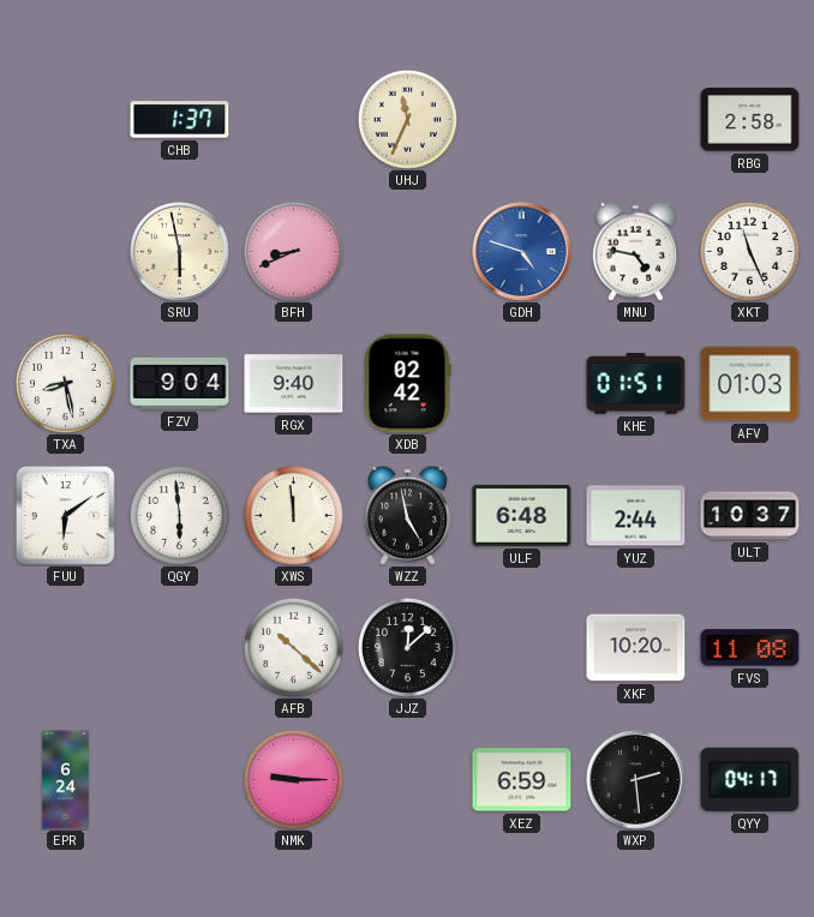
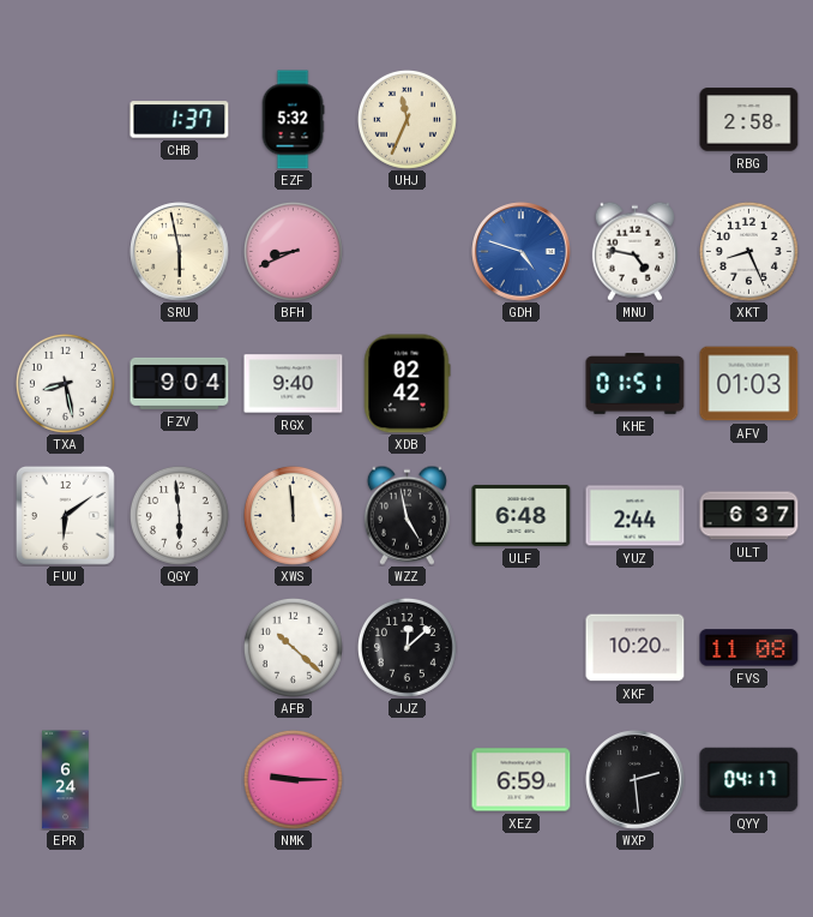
EZF: none -> 5:32 (293, 120)
XKT: 11:26 -> 8:26 (748, 251)
ULT: 10:37 -> 6:37 (749, 516)
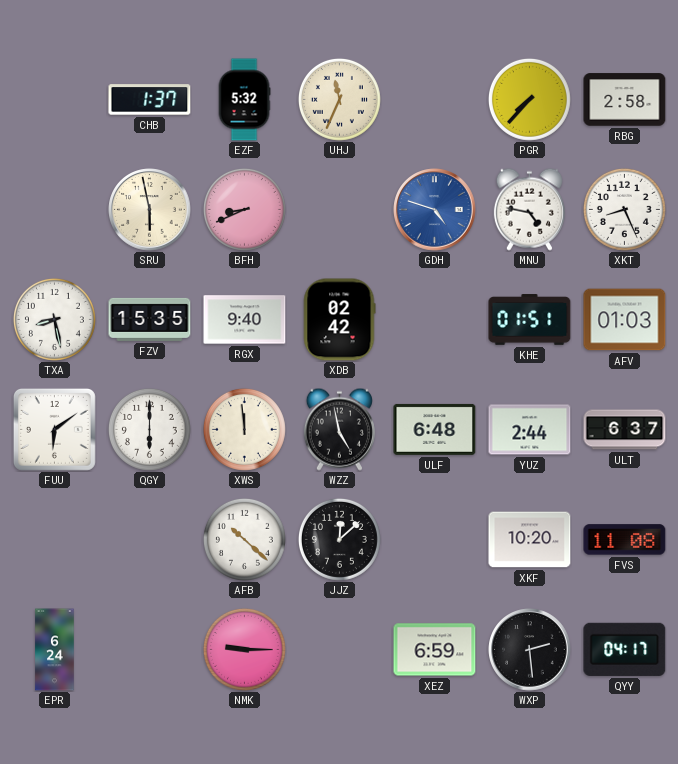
PGR: none -> 7:37 (529, 99)
FZV: 9:04 -> 15:35 (150, 319)
QGY: 5:59 -> 6:00 (149, 429)
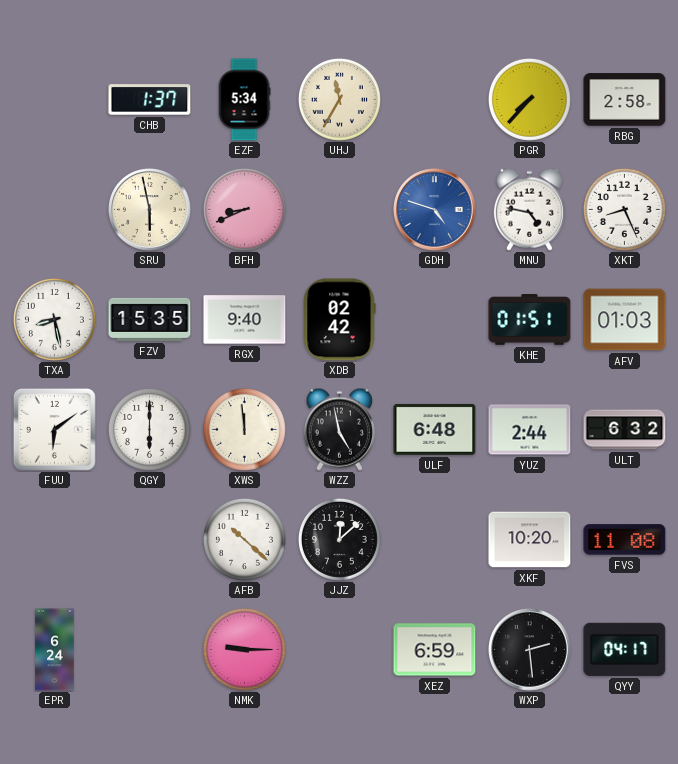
EZF: 5:32 -> 5:34 (244, 100)
UHJ: 11:34 -> 11:35 (339, 99)
ULT: 6:37 -> 6:32 (625, 430)
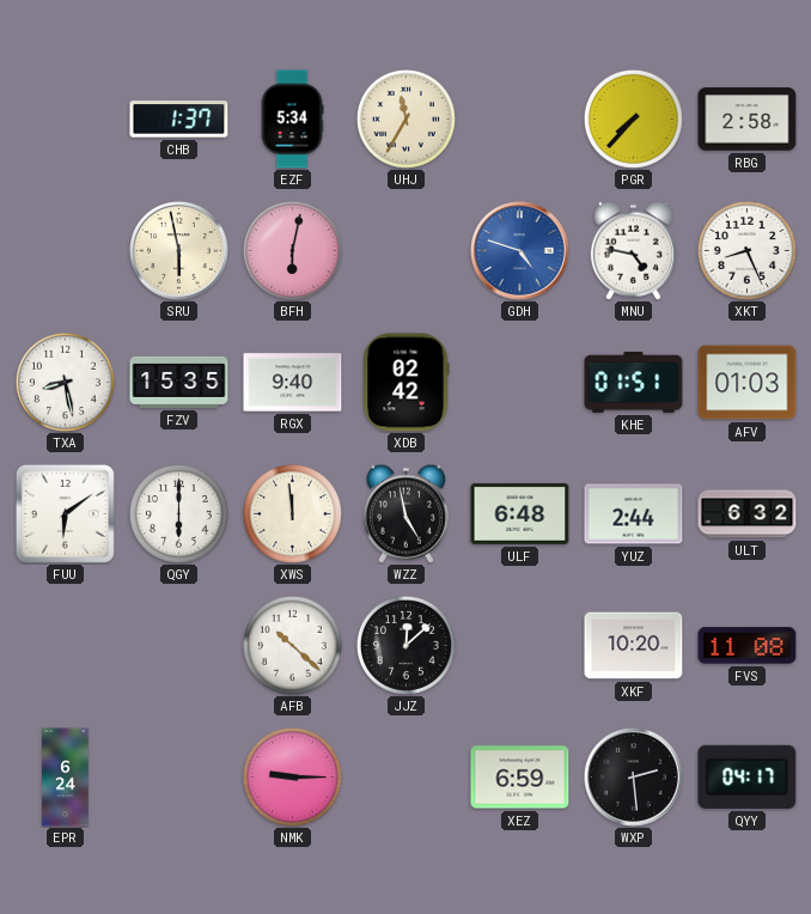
BFH: 8:41 -> 6:02 (292, 250)
